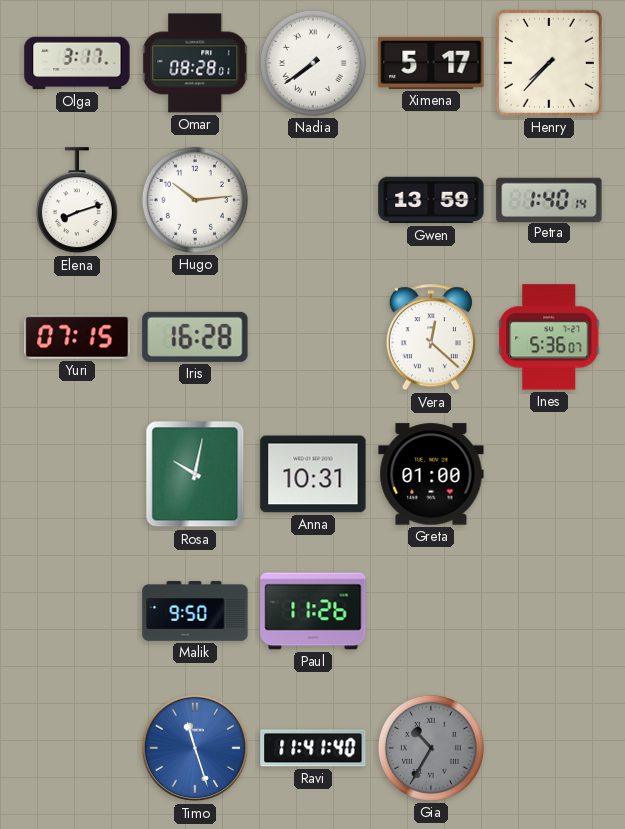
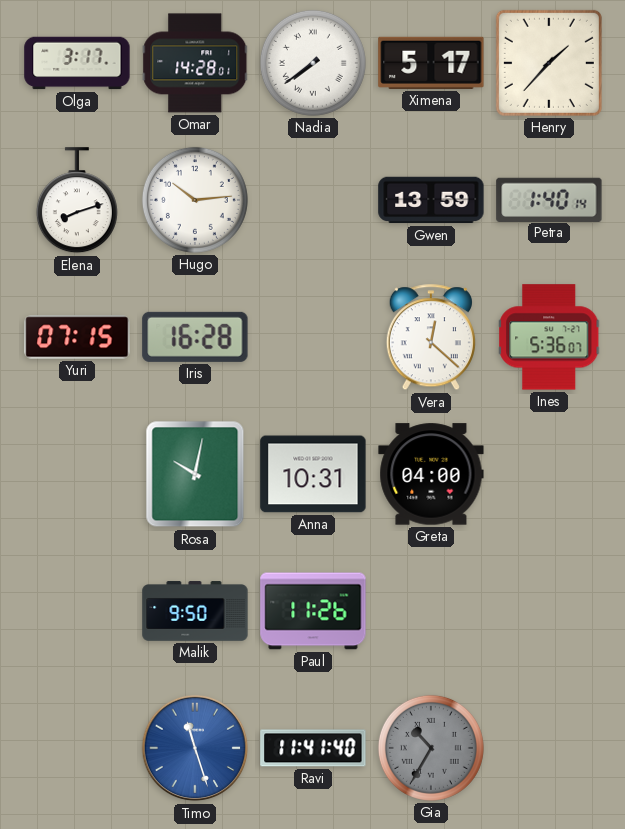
Omar: 08:28 -> 14:28 (195, 63)
Henry: 7:37 -> 1:37 (549, 63)
Greta: 01:00 -> 04:00 (431, 474)
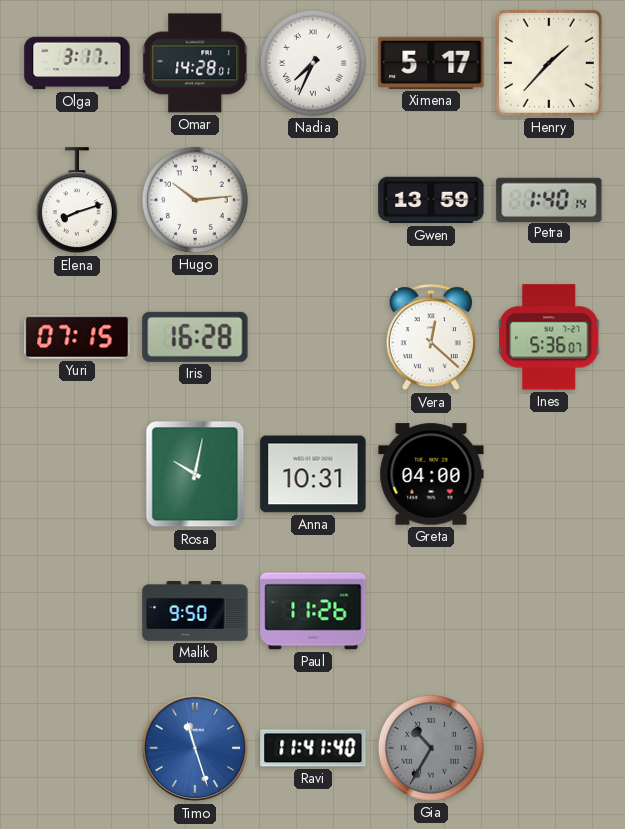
Nadia: 7:39 -> 7:34 (313, 63)
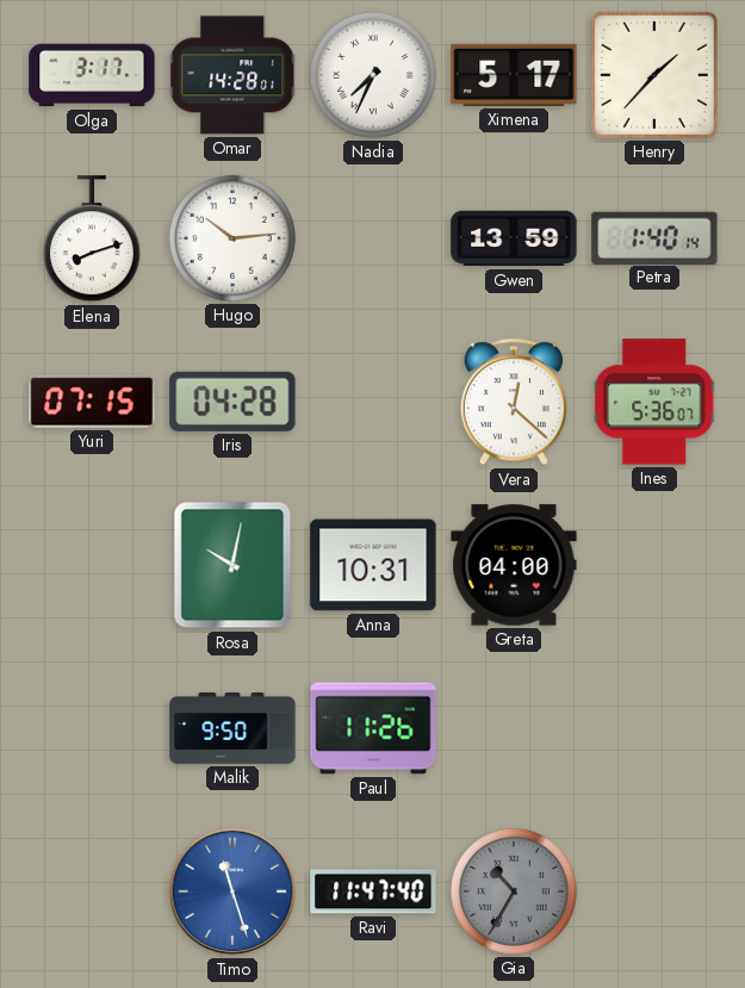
Iris: 16:28 -> 04:28 (232, 402)
Ravi: 11:41 -> 11:47 (373, 891)
